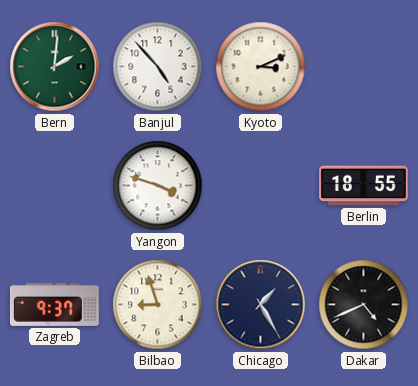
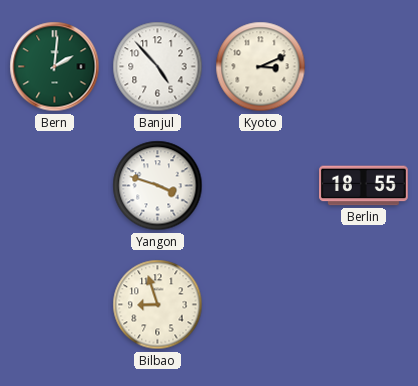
Zagreb: 9:37 -> none (55, 304)
Chicago: 1:25 -> none (261, 305)
Dakar: 4:41 -> none (364, 305)
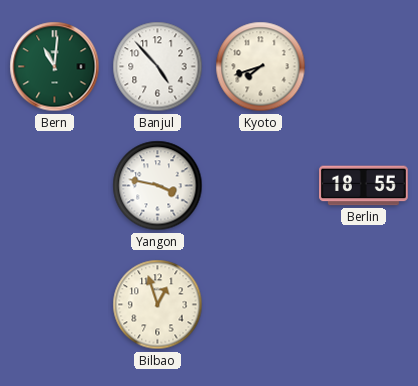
Bern: 2:01 -> 11:01 (55, 67)
Kyoto: 3:11 -> 7:42 (261, 67)
Yangon: 3:48 -> 3:47 (158, 186)
Bilbao: 8:57 -> 12:57 (158, 305)
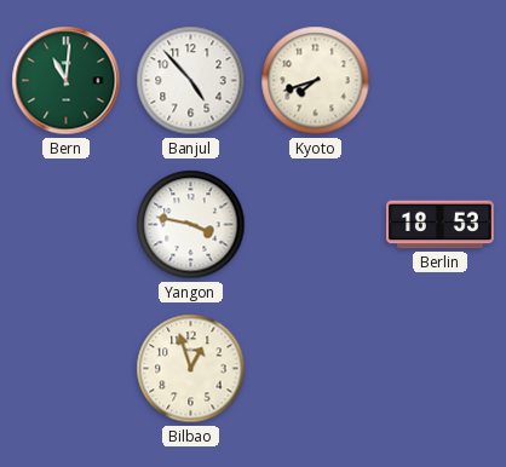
Berlin: 18:55 -> 18:53 (441, 225)
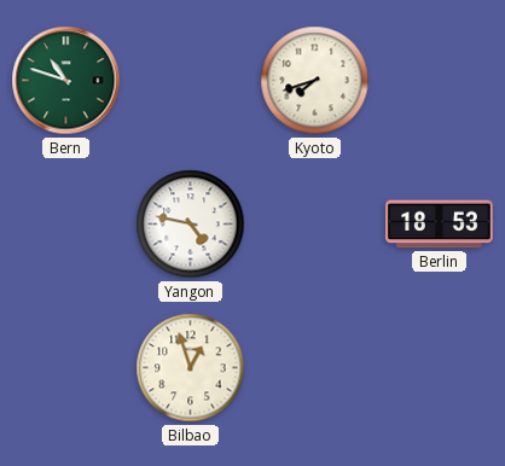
Bern: 11:01 -> 10:48 (66, 81)
Banjul: 4:53 -> none (191, 81)
Yangon: 3:47 -> 4:47 (191, 225)
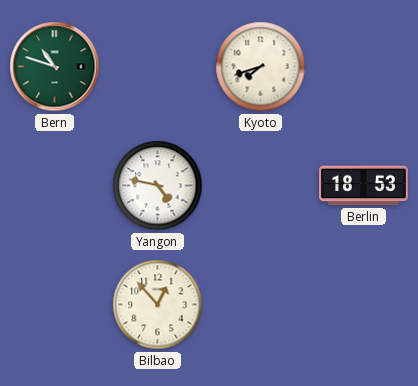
Bilbao: 12:57 -> 12:53 (158, 305)
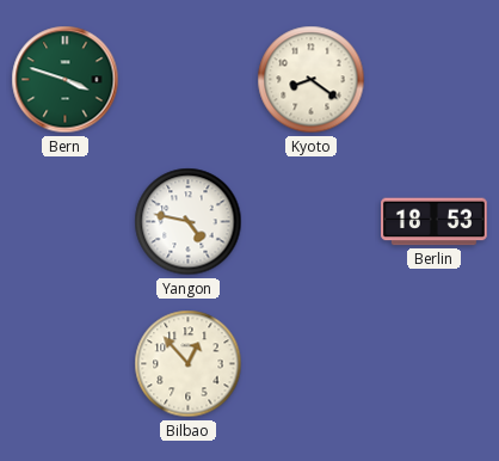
Bern: 10:48 -> 3:48 (66, 80)
Kyoto: 7:42 -> 8:21 (312, 80)
